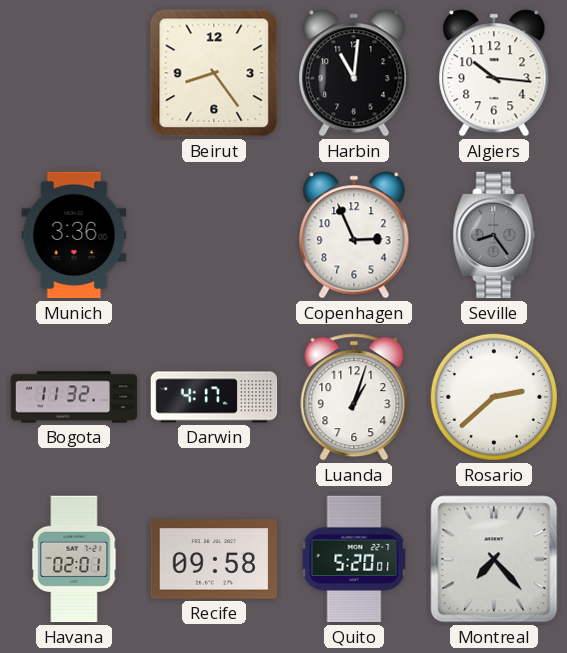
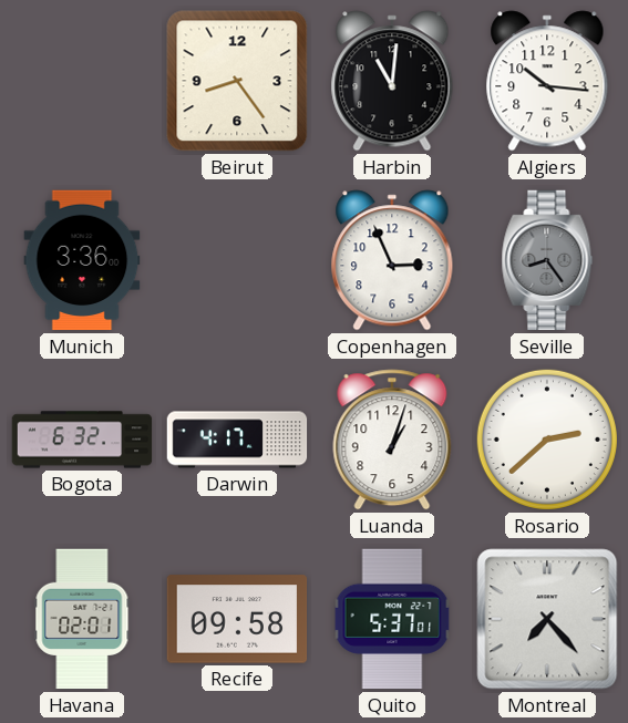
Bogota: 11:32 -> 6:32 (82, 440)
Quito: 5:20 -> 5:37 (392, 619)
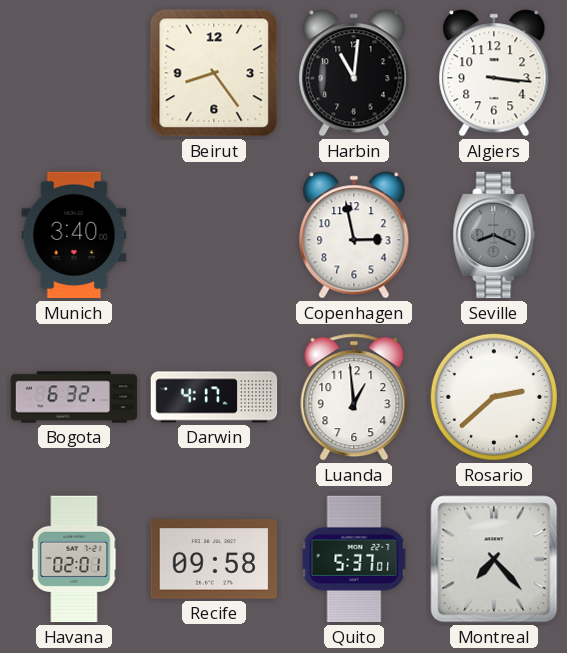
Algiers: 10:16 -> 3:16 (494, 73)
Munich: 3:36 -> 3:40 (74, 235)
Copenhagen: 2:56 -> 2:58 (354, 235)
Seville: 8:24 -> 8:19 (494, 235)
Luanda: 1:03 -> 12:59 (354, 397)
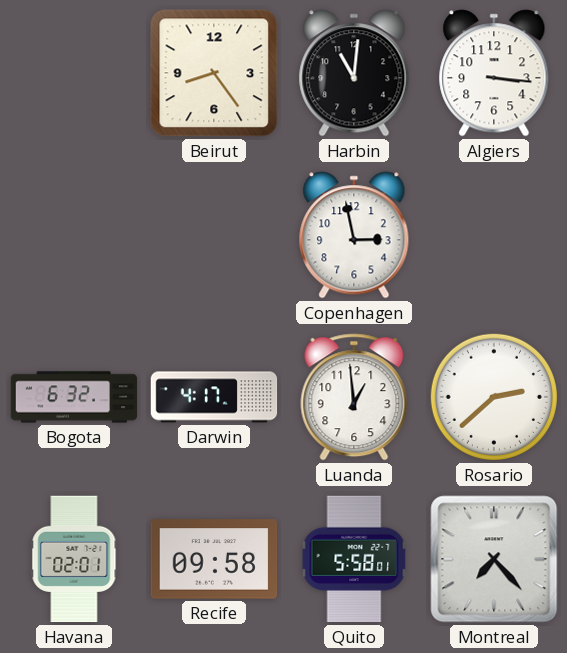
Munich: 3:40 -> none (74, 235)
Seville: 8:19 -> none (494, 235)
Quito: 5:37 -> 5:58 (354, 559)
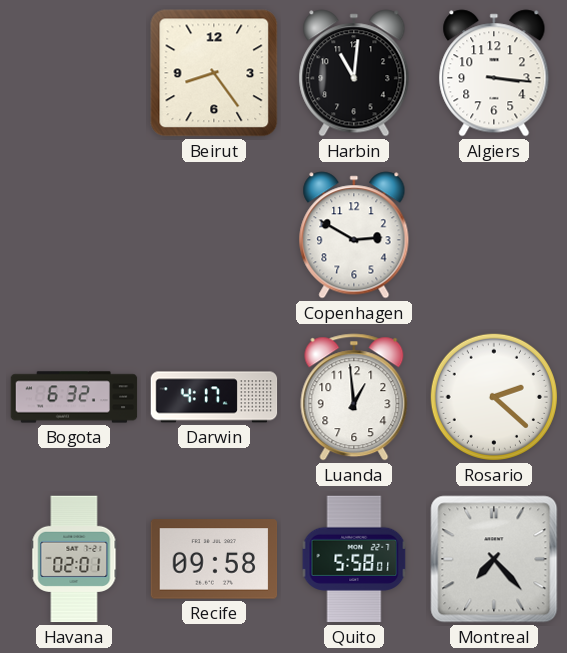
Copenhagen: 2:58 -> 2:50 (354, 235)
Rosario: 2:38 -> 2:22 (494, 397)
